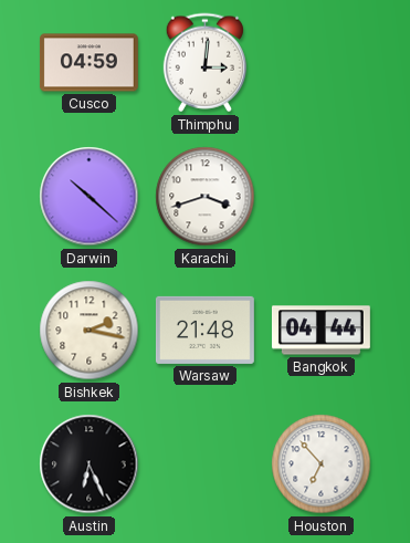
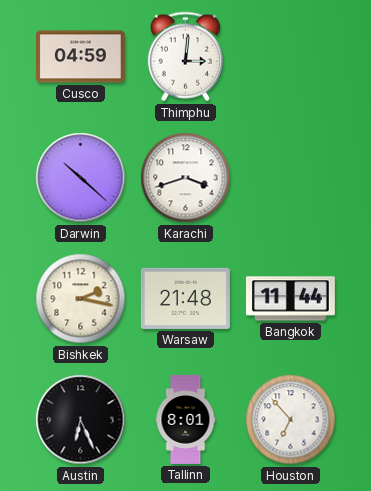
Bangkok: 04:44 -> 11:44 (290, 299)
Tallinn: none -> 8:01 (186, 419)
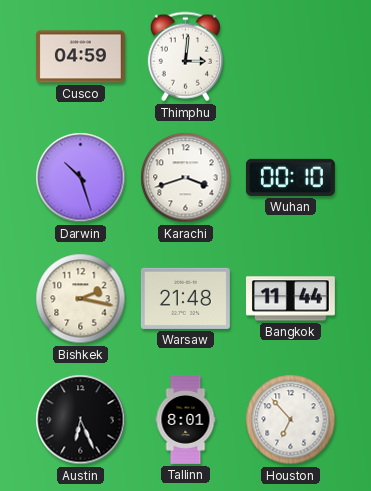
Darwin: 10:22 -> 10:27 (81, 178)
Wuhan: none -> 00:10 (290, 177)
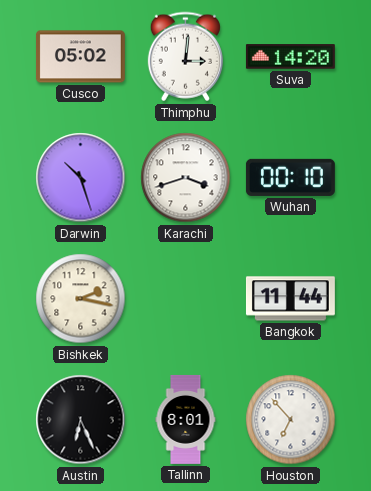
Cusco: 04:59 -> 05:02 (80, 57)
Suva: none -> 14:20 (290, 57)
Warsaw: 21:48 -> none (185, 298)
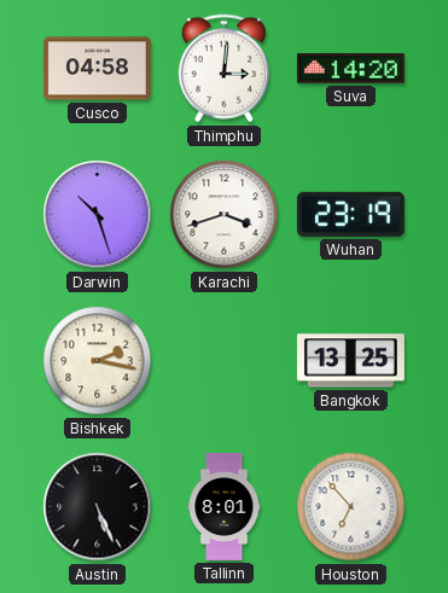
Cusco: 05:02 -> 04:58 (97, 69)
Wuhan: 00:10 -> 23:19 (350, 214)
Bangkok: 11:44 -> 13:25 (350, 361)
Austin: 6:26 -> 5:26 (98, 507)
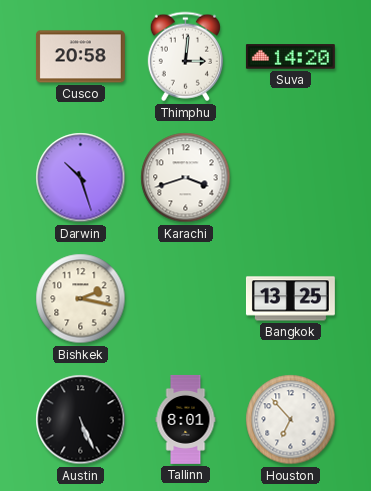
Cusco: 04:58 -> 20:58 (80, 57)
Wuhan: 23:19 -> none (350, 214)
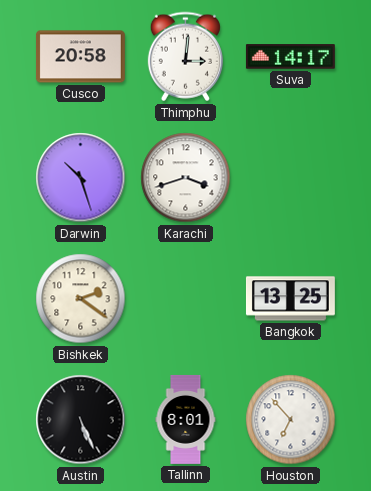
Suva: 14:20 -> 14:17 (290, 57)
Bishkek: 2:17 -> 2:21 (81, 299)
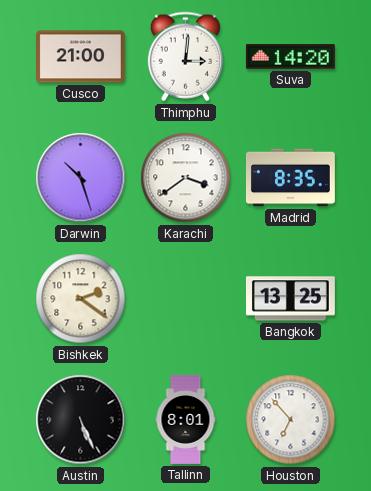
Cusco: 20:58 -> 21:00 (80, 57)
Suva: 14:17 -> 14:20 (290, 57)
Karachi: 3:42 -> 3:39 (186, 178)
Madrid: none -> 8:35 (290, 178)
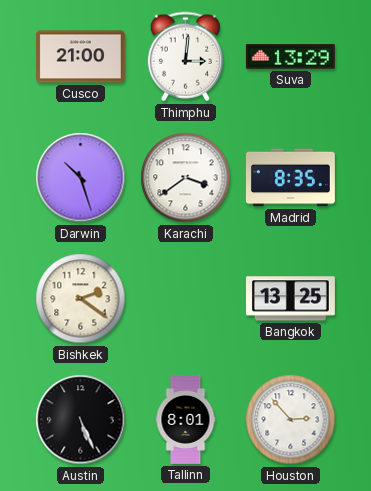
Suva: 14:20 -> 13:29 (290, 57)
Houston: 6:53 -> 2:53 (291, 420)
